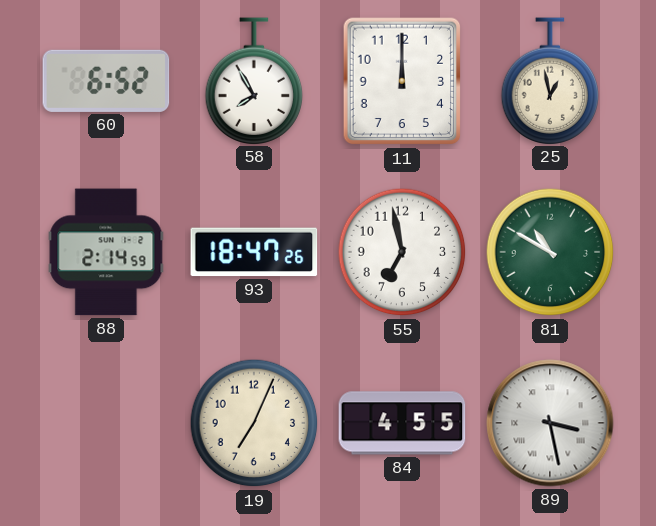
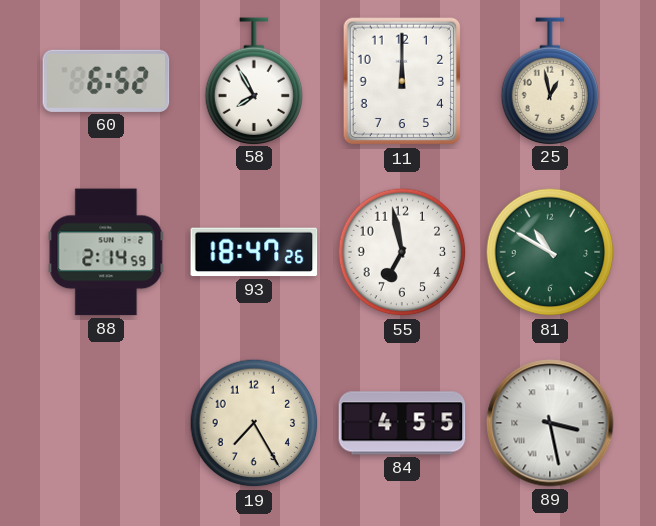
19: 7:04 -> 7:25 (254, 423)
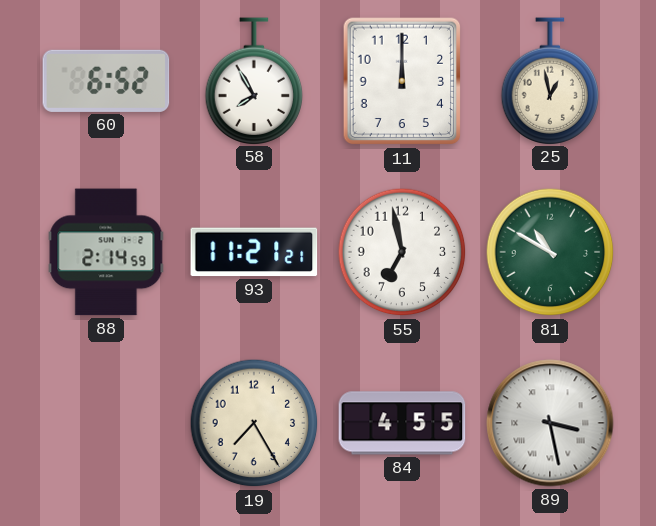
93: 18:47 -> 11:21 (254, 252)
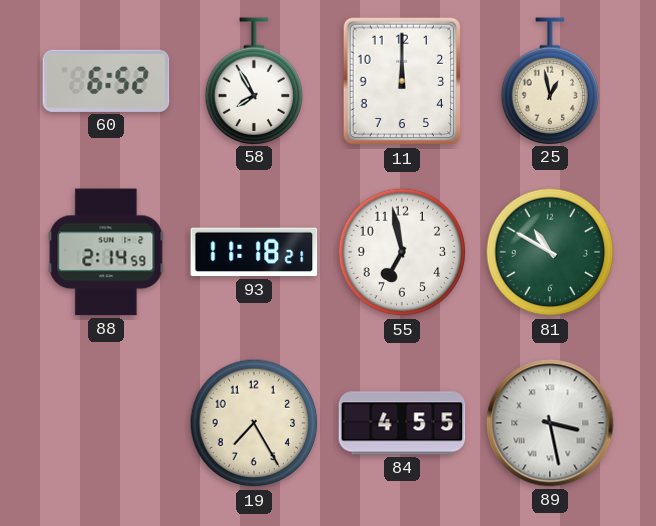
93: 11:21 -> 11:18 (254, 252)
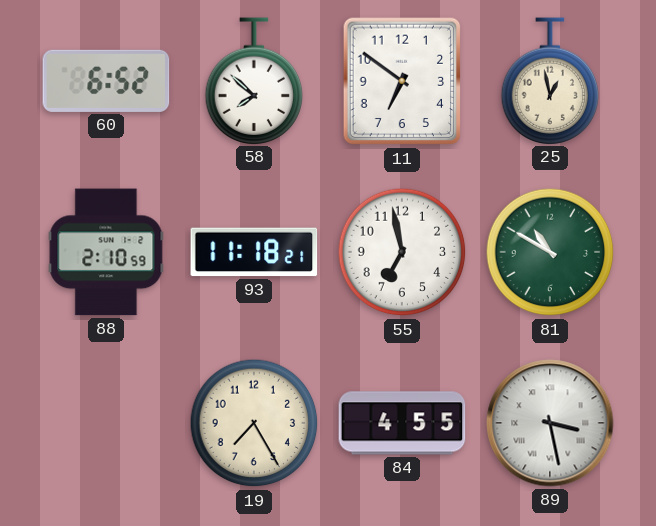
58: 7:55 -> 7:52 (254, 81)
11: 12:00 -> 6:51 (402, 81)
88: 2:14 -> 2:10 (106, 252)
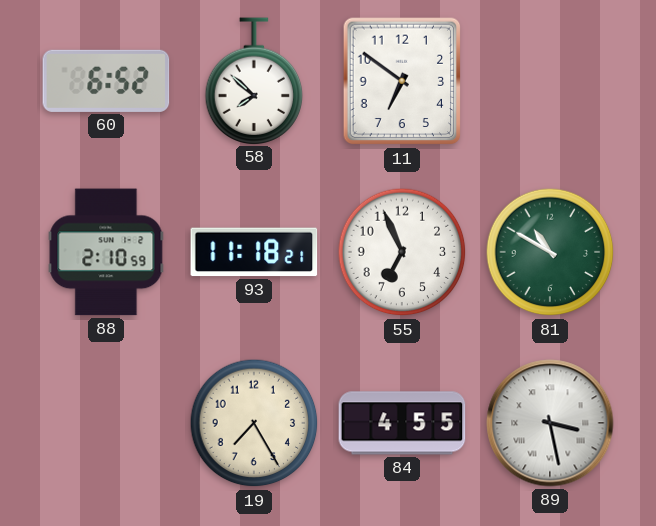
25: 12:58 -> none (550, 81)
55: 6:58 -> 6:56 (402, 252)
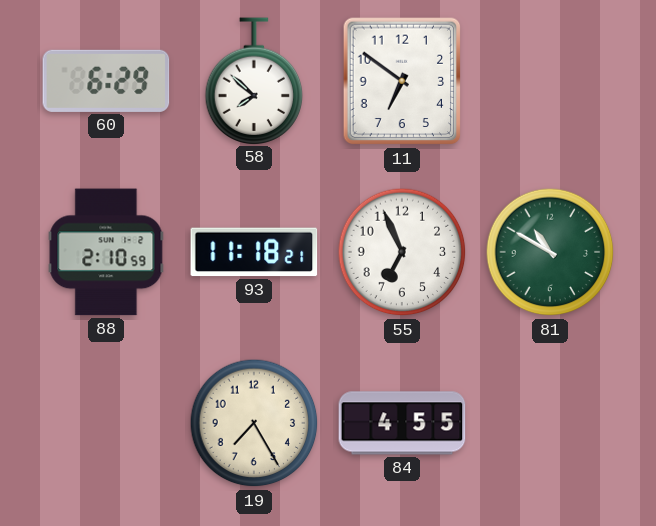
60: 6:52 -> 6:29 (106, 81)
89: 3:28 -> none (550, 423)
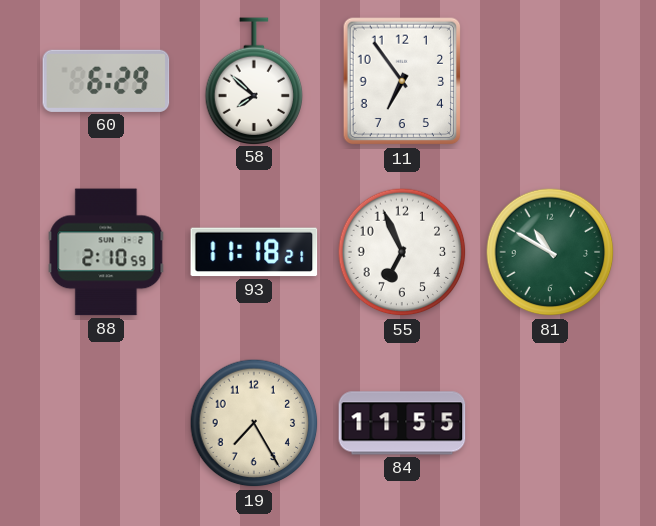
11: 6:51 -> 6:54 (402, 81)
84: 4:55 -> 11:55 (402, 423)
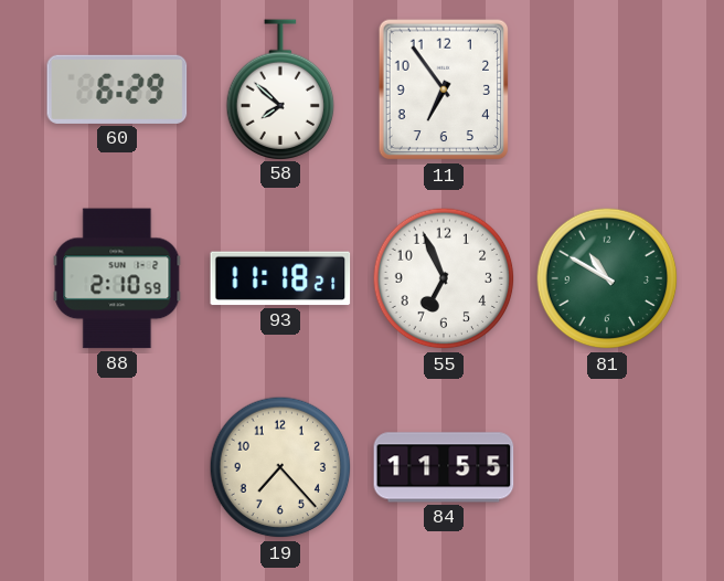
19: 7:25 -> 7:23 (280, 467)
